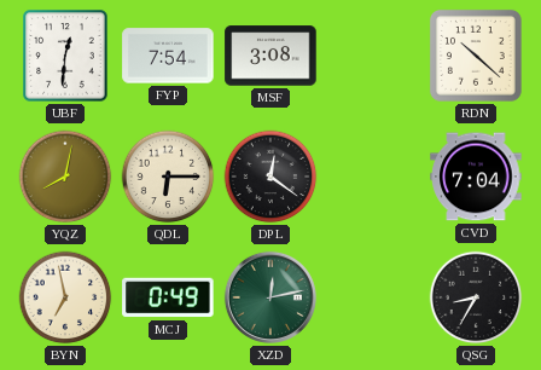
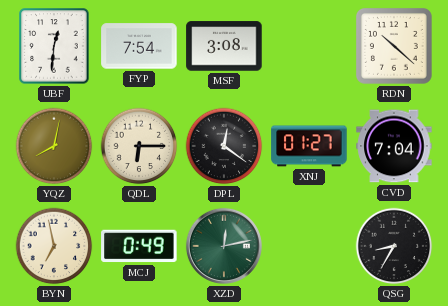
XNJ: none -> 01:27 (309, 146)
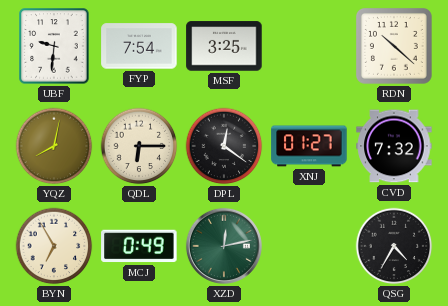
UBF: 12:31 -> 9:31 (54, 46)
MSF: 3:08 -> 3:25 (224, 46)
CVD: 7:04 -> 7:32 (394, 146)
BYN: 6:58 -> 6:55 (54, 246)
QSG: 8:35 -> 4:35 (394, 246)
